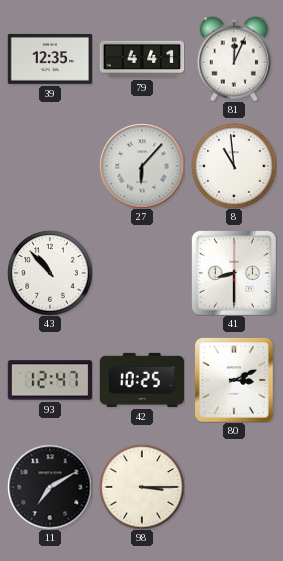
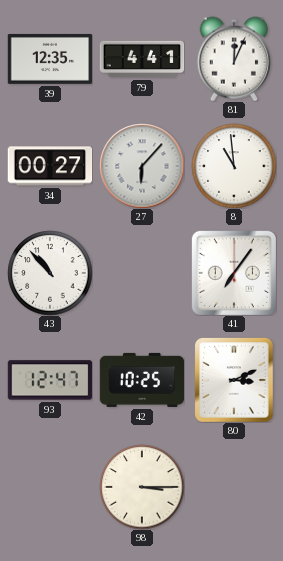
34: none -> 00:27 (50, 166)
41: 8:30 -> 7:06 (234, 273)
11: 7:10 -> none (50, 487)
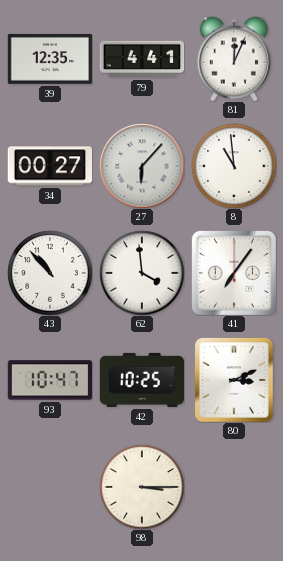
62: none -> 3:59 (142, 273)
93: 12:47 -> 10:47 (50, 380)
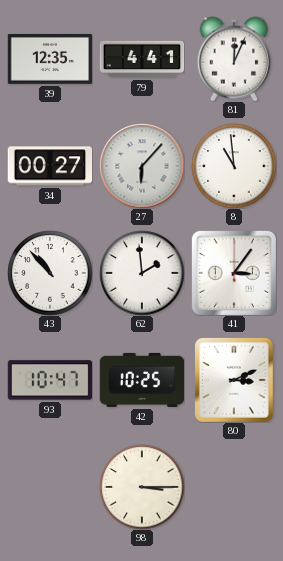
62: 3:59 -> 1:59 (142, 273)
41: 7:06 -> 3:06 (234, 273)
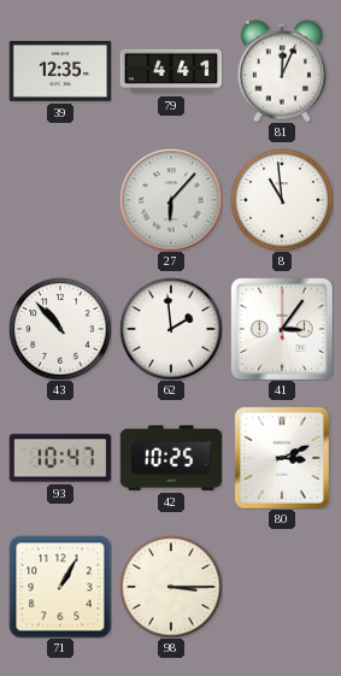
34: 00:27 -> none (50, 166)
71: none -> 1:05 (60, 587)
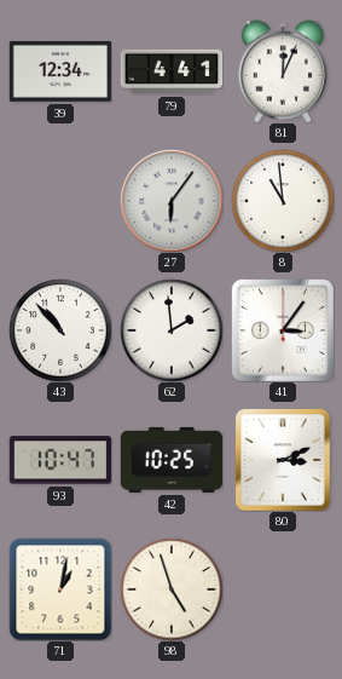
39: 12:35 -> 12:34 (60, 71)
27: 6:07 -> 6:06 (172, 201)
71: 1:05 -> 1:02 (60, 589)
98: 3:15 -> 4:57 (172, 589)
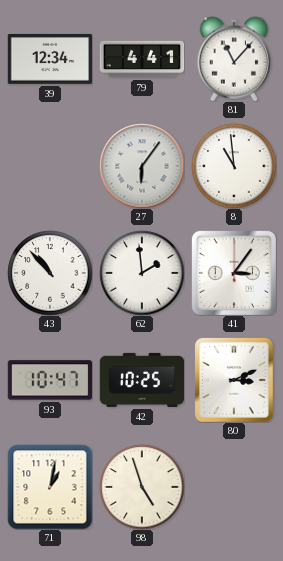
81: 12:04 -> 11:07 (233, 59)
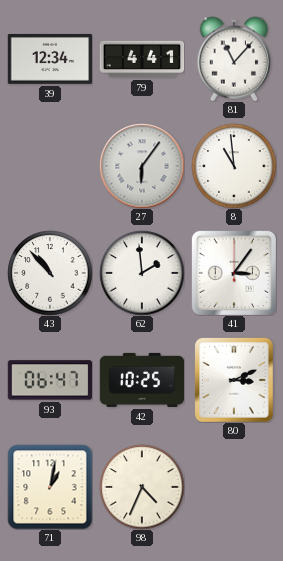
93: 10:47 -> 06:47 (50, 380)
98: 4:57 -> 4:34 (142, 487)
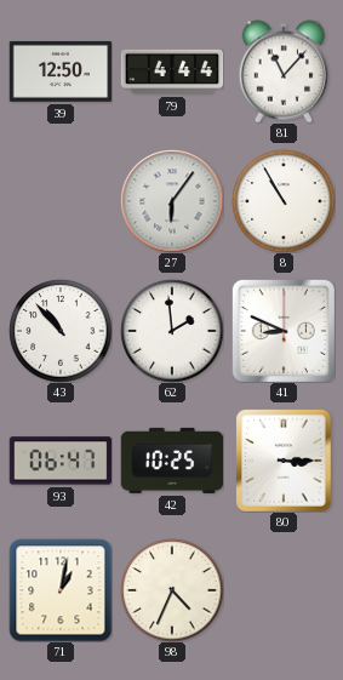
39: 12:34 -> 12:50 (61, 72)
79: 4:41 -> 4:44 (172, 72)
8: 10:59 -> 10:55 (284, 201)
41: 3:06 -> 8:49 (284, 331)
80: 3:11 -> 3:15 (285, 461)
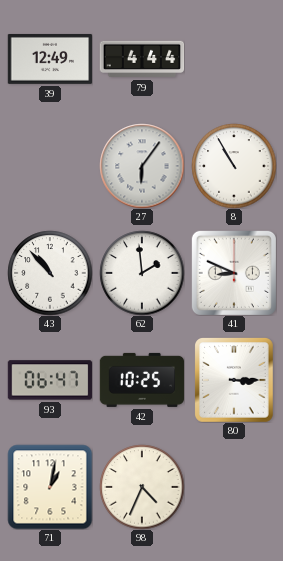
39: 12:50 -> 12:49 (50, 59)
81: 11:07 -> none (282, 72)
